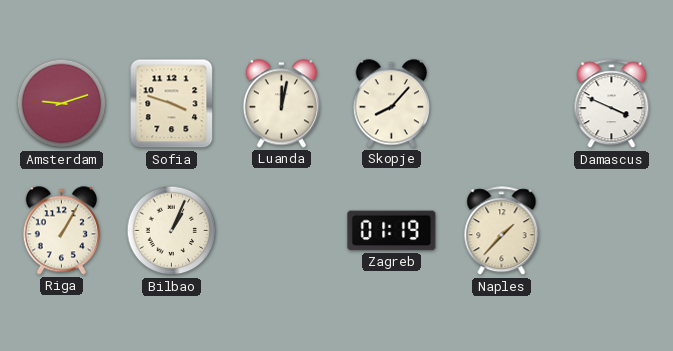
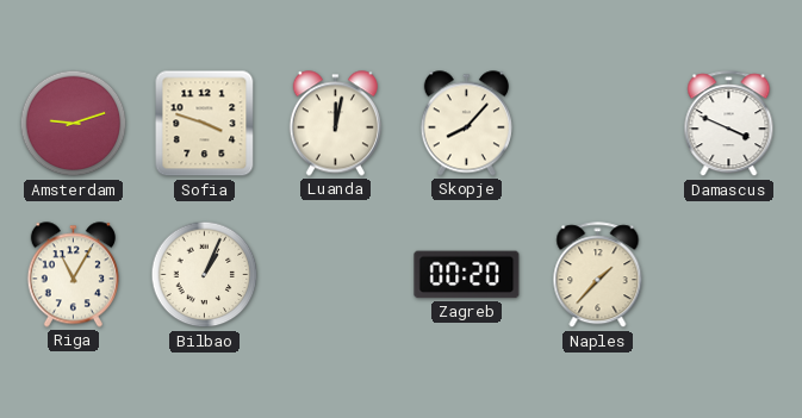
Riga: 1:05 -> 11:05 (73, 275)
Zagreb: 01:19 -> 00:20 (467, 275)
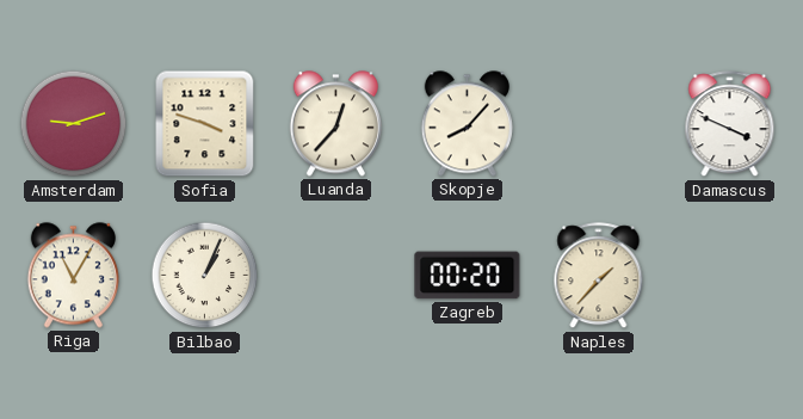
Luanda: 12:02 -> 12:37 (335, 124)
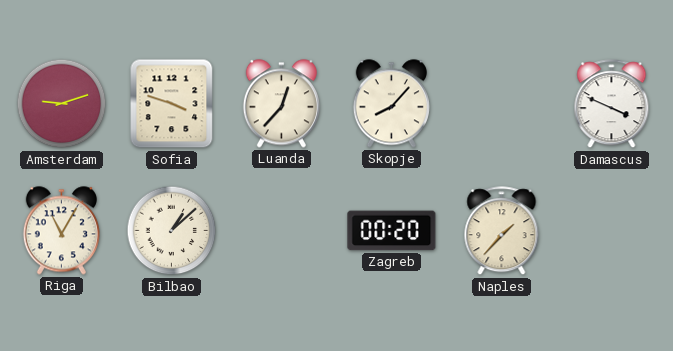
Bilbao: 1:04 -> 1:08 (172, 231)
